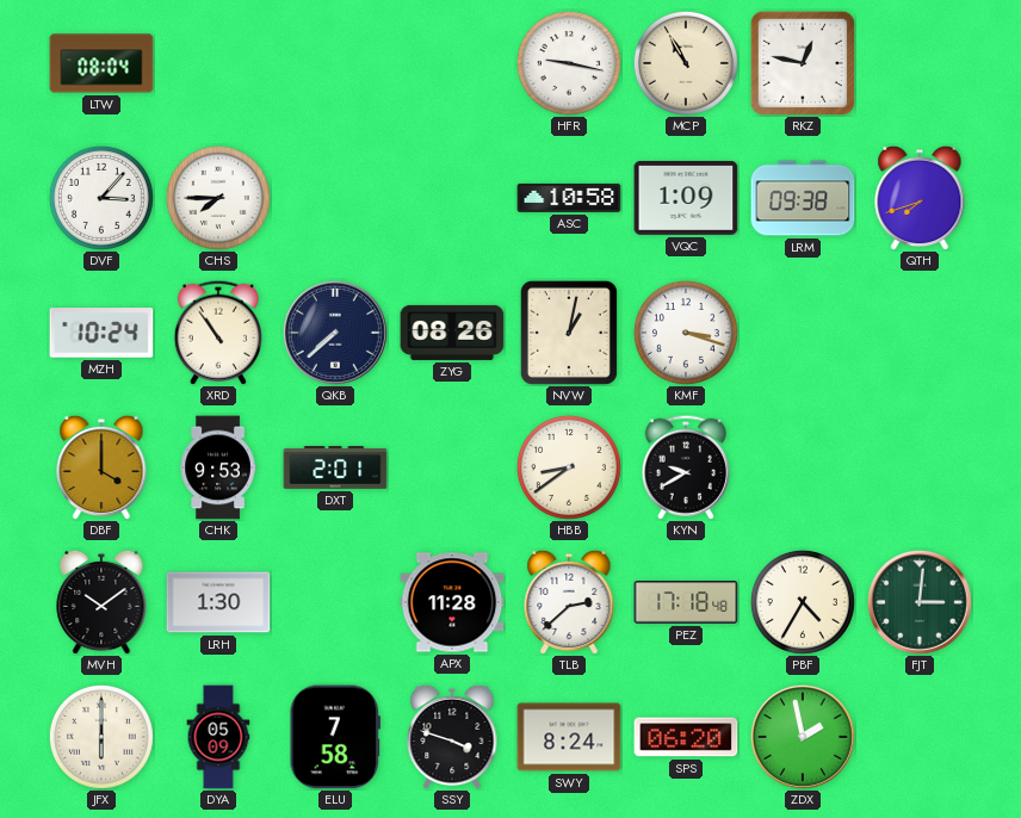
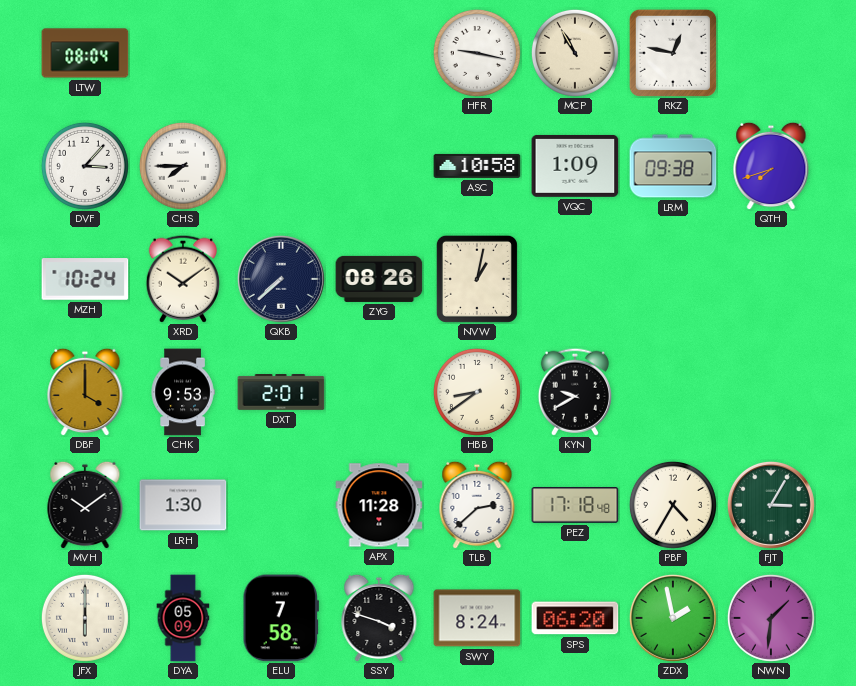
XRD: 10:54 -> 10:09 (183, 279)
KMF: 3:18 -> none (686, 333)
FJT: 3:01 -> 3:05 (771, 505)
NWN: none -> 1:31 (771, 618)
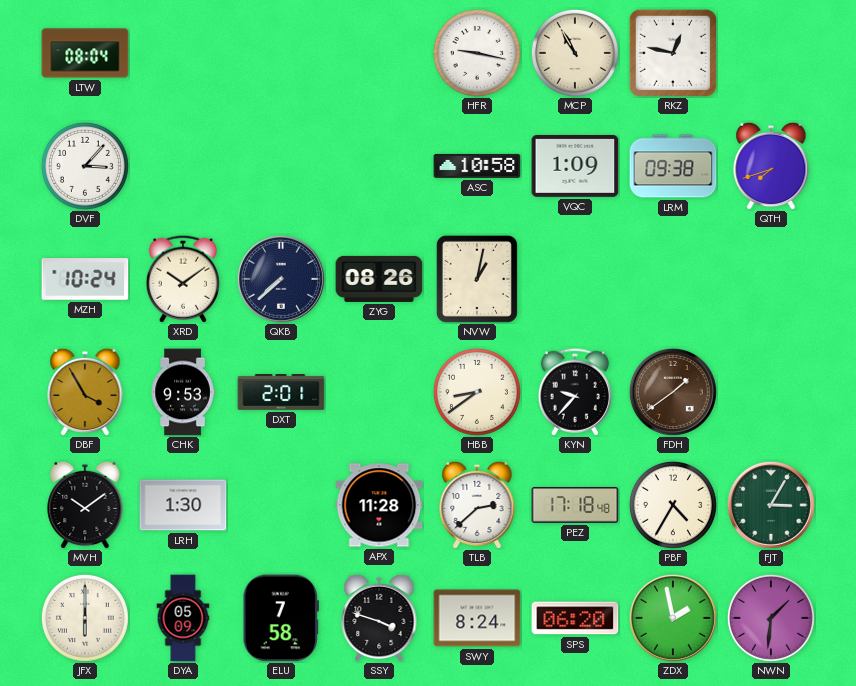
CHS: 7:45 -> none (183, 166)
DBF: 4:00 -> 3:55 (85, 392)
KYN: 9:40 -> 9:37 (575, 392)
FDH: none -> 1:39 (673, 392)
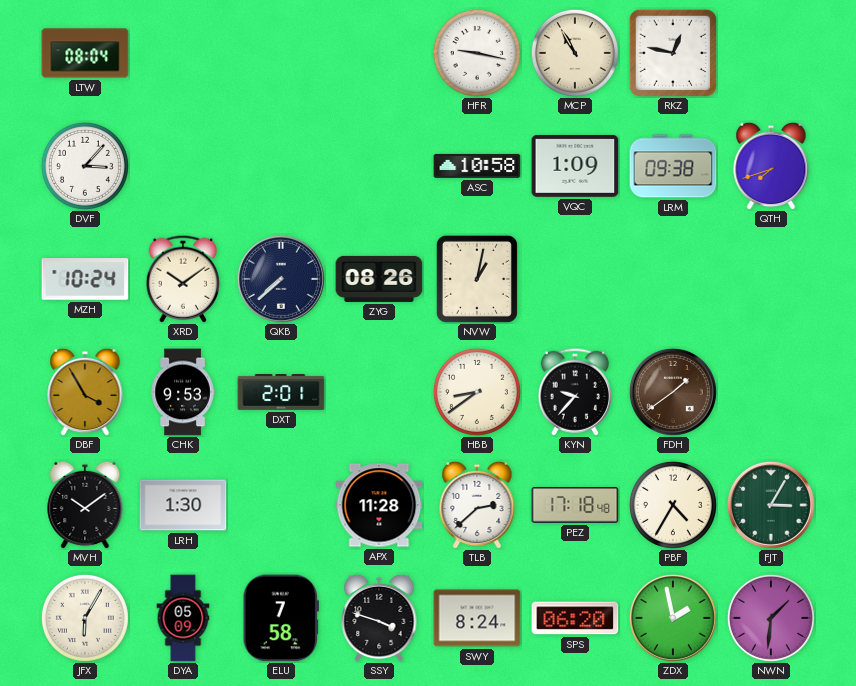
JFX: 6:00 -> 6:05 (85, 618)
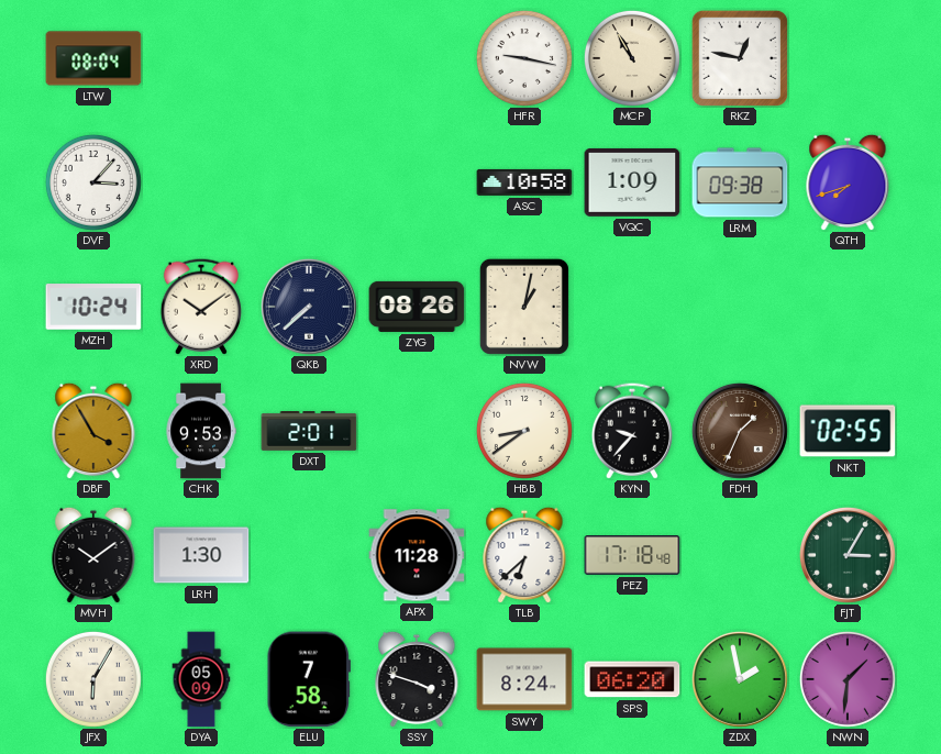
FDH: 1:39 -> 1:34 (740, 431)
NKT: none -> 02:55 (848, 431)
TLB: 2:38 -> 6:38 (524, 555)
PBF: 4:35 -> none (673, 505)
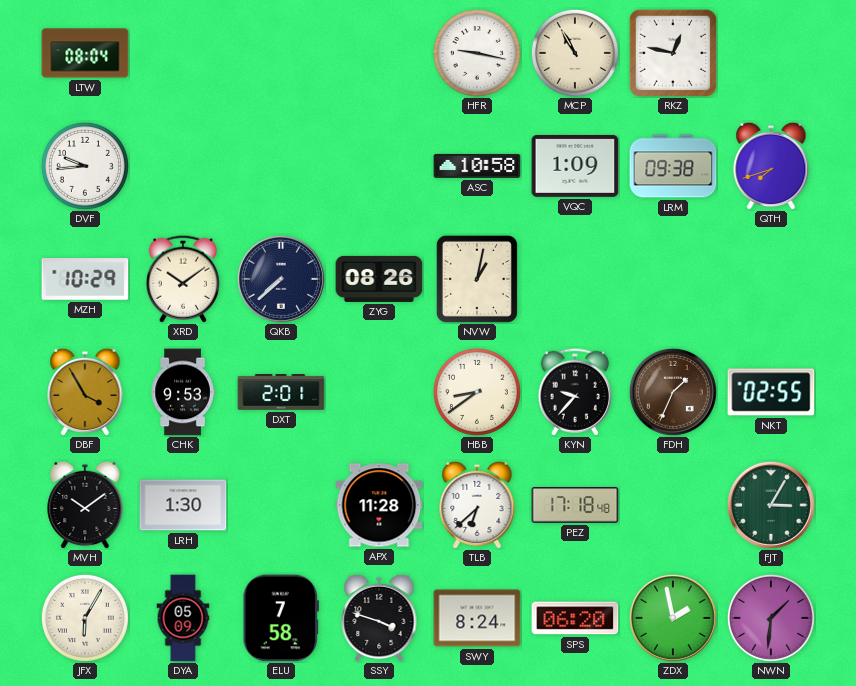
DVF: 3:07 -> 9:44 (85, 166)
MZH: 10:24 -> 10:29 (85, 279)
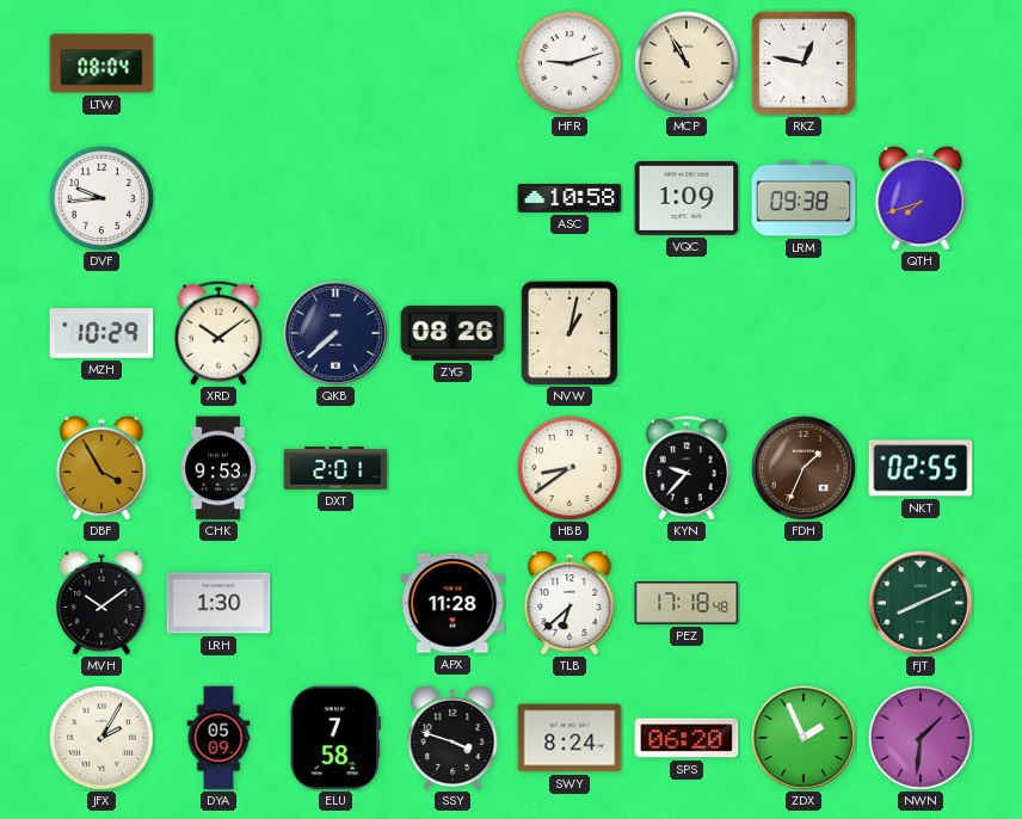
HFR: 9:17 -> 9:12 (570, 63)
FJT: 3:05 -> 8:11 (921, 603)
JFX: 6:05 -> 2:05 (101, 738)
ZDX: 1:58 -> 1:56 (804, 738)
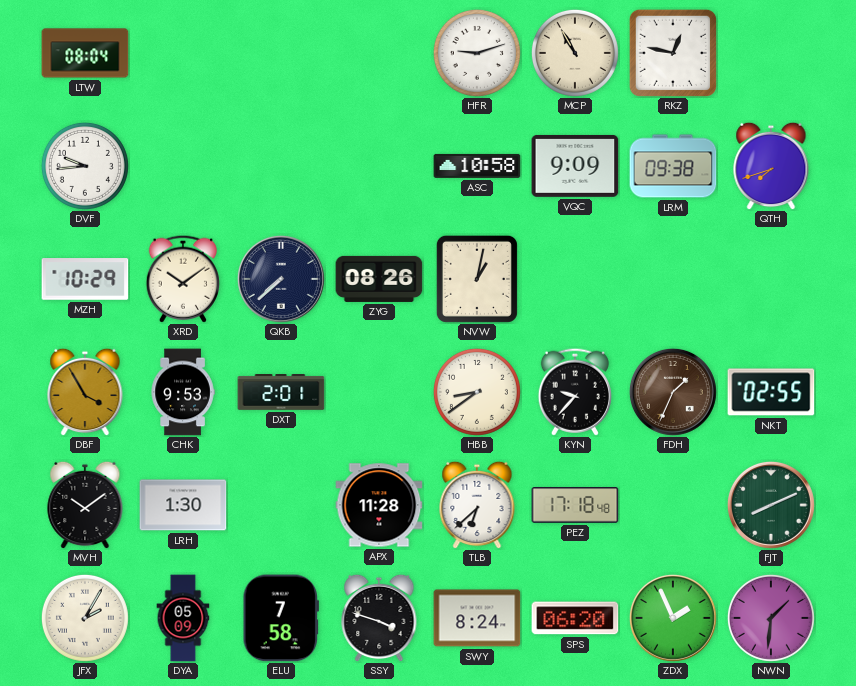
VQC: 1:09 -> 9:09 (575, 166)
